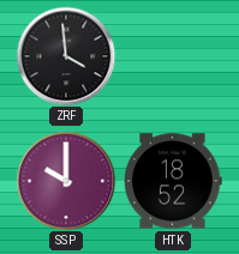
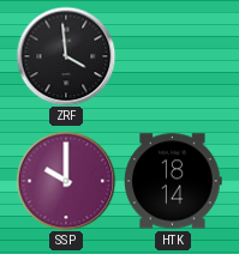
HTK: 18:52 -> 18:14 (173, 181)
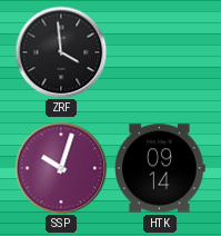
SSP: 10:00 -> 10:03 (61, 168)
HTK: 18:14 -> 09:14 (160, 168)
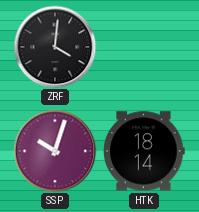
ZRF: 3:59 -> 4:01 (55, 47)
HTK: 09:14 -> 18:14 (144, 151)
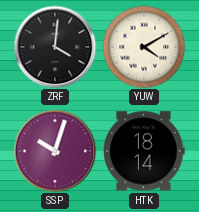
YUW: none -> 4:10 (144, 47)
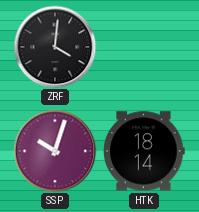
YUW: 4:10 -> none (144, 47)
